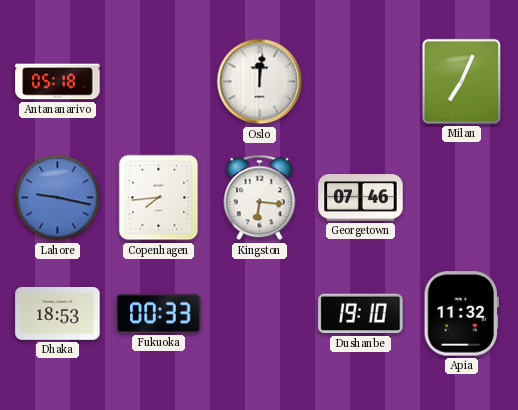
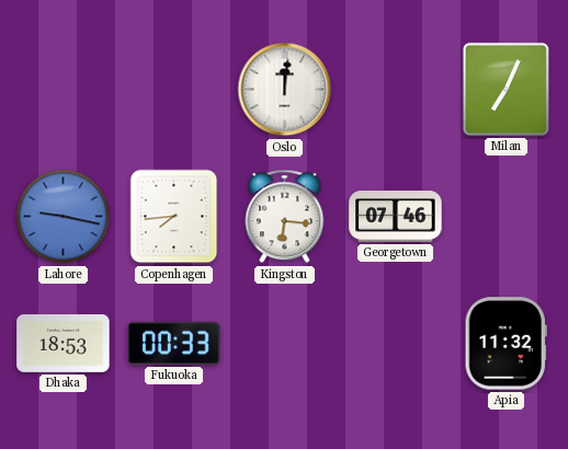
Antananarivo: 05:18 -> none (58, 82)
Dushanbe: 19:10 -> none (361, 314)
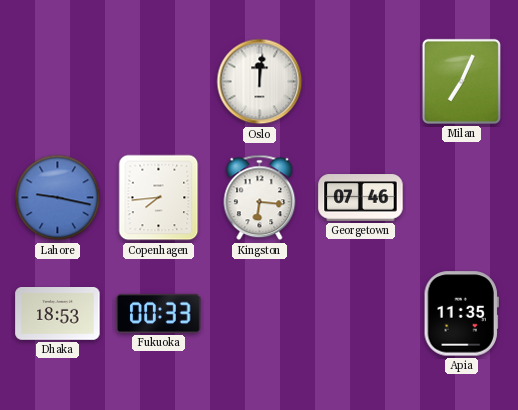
Apia: 11:32 -> 11:35 (461, 314)
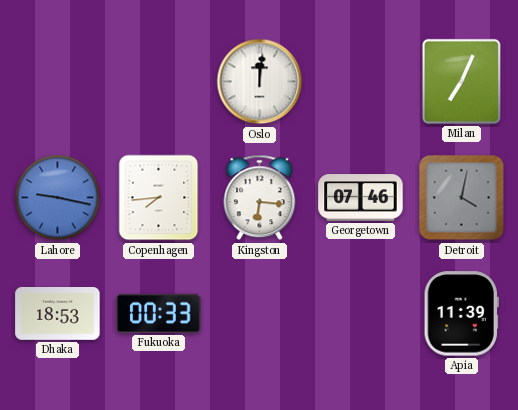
Detroit: none -> 4:02 (462, 198)
Apia: 11:35 -> 11:39 (461, 314)
